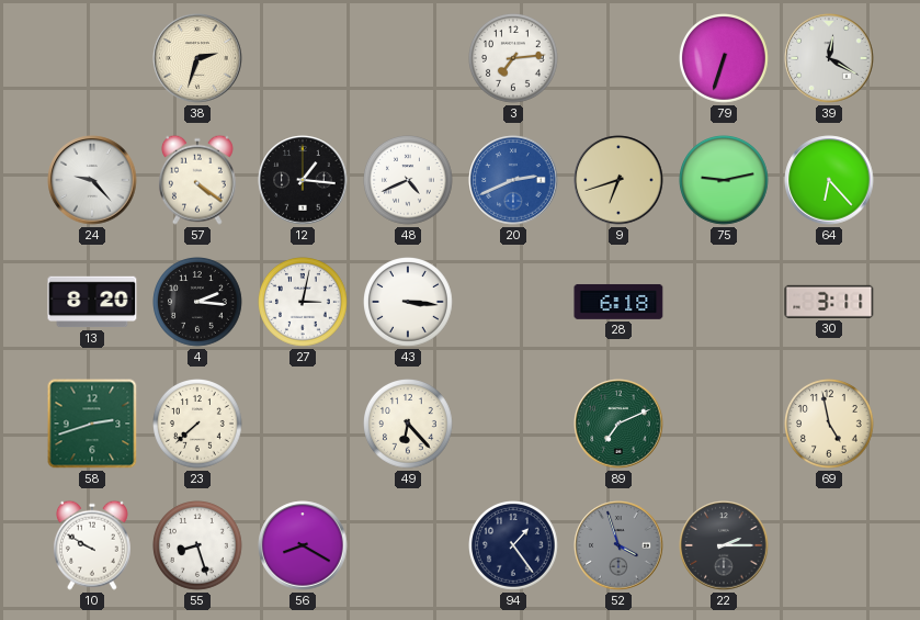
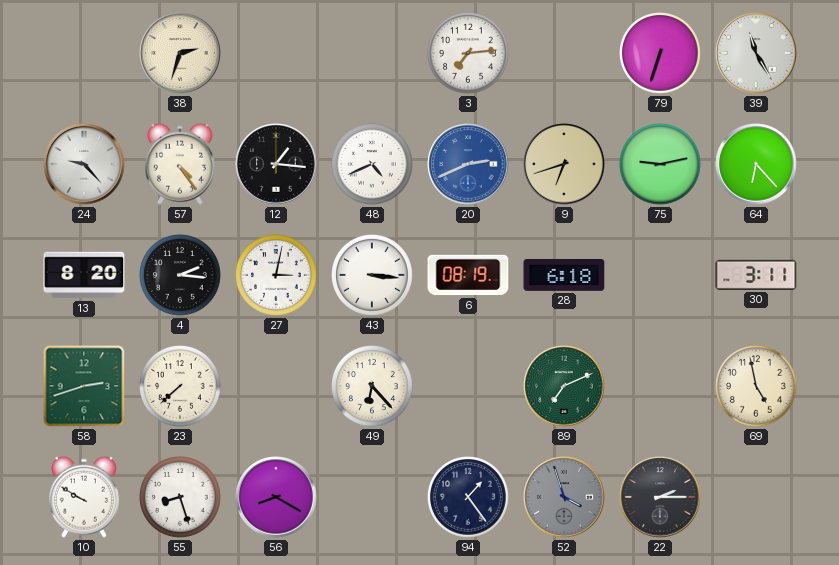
39: 12:20 -> 11:25 (756, 53)
57: 4:21 -> 4:24 (180, 164)
6: none -> 08:19 (468, 275)
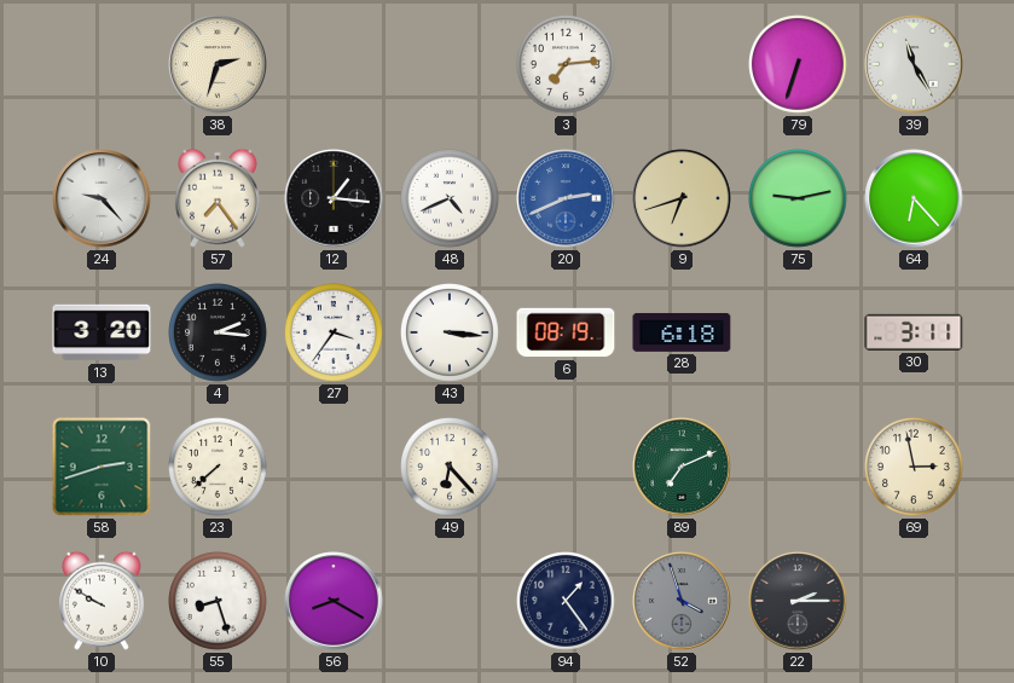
57: 4:24 -> 7:24 (218, 198)
13: 8:20 -> 3:20 (102, 332)
27: 3:02 -> 3:36 (335, 334)
69: 4:58 -> 2:58 (915, 468)
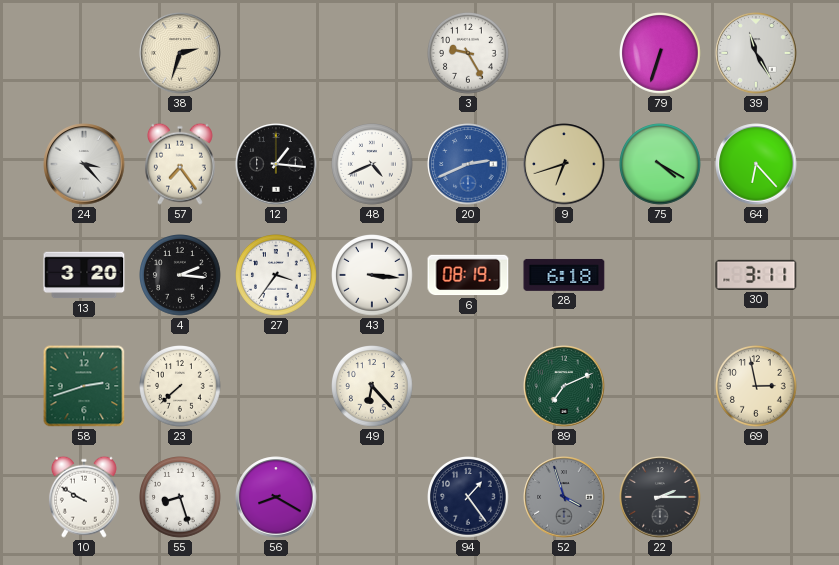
3: 7:14 -> 9:25 (469, 54)
24: 9:23 -> 3:23 (84, 164)
75: 9:13 -> 4:20 (661, 165)
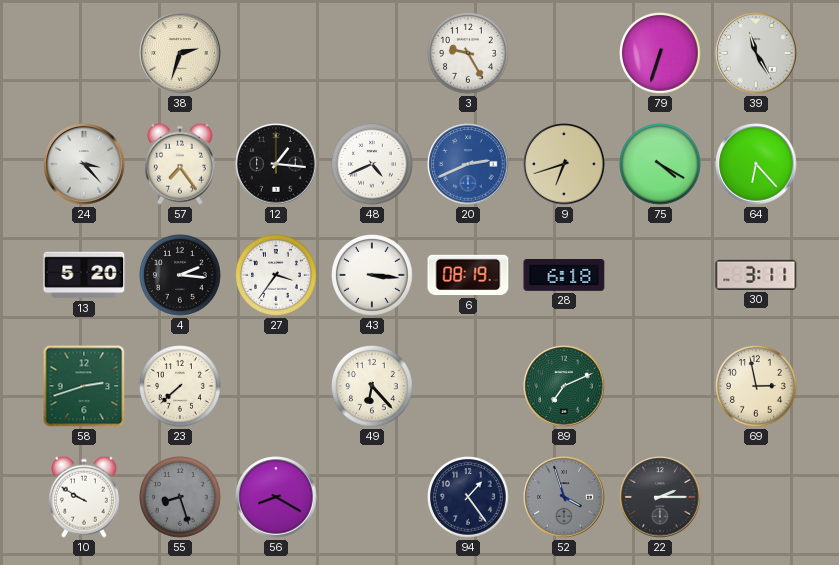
13: 3:20 -> 5:20 (84, 275)
55 dial: white -> grey (181, 498)
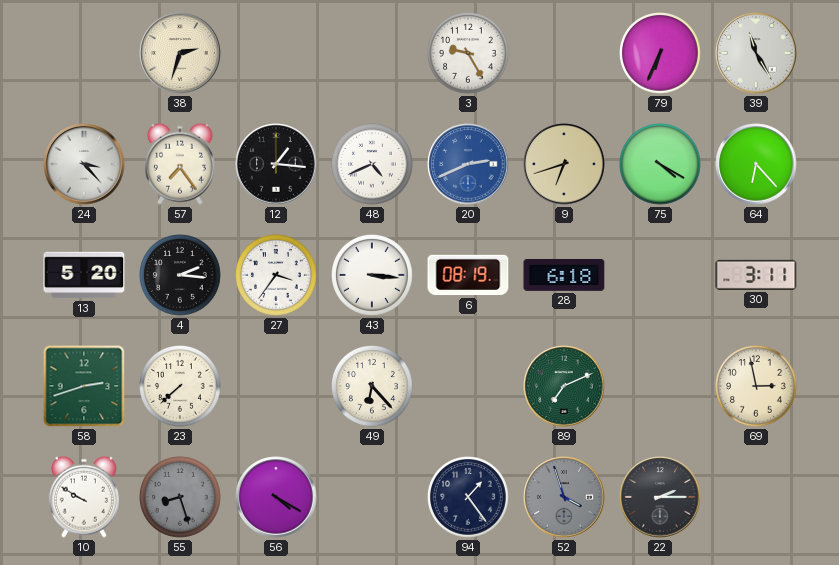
79: 6:33 -> 6:34 (661, 54)
56: 8:20 -> 4:20 (276, 497)
